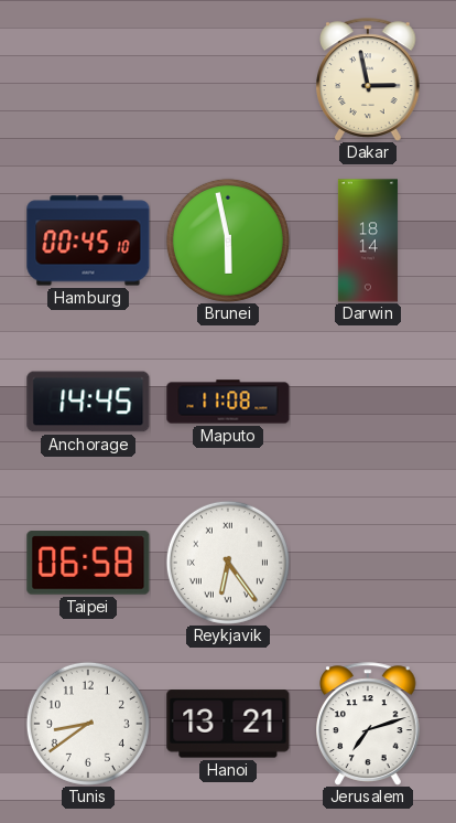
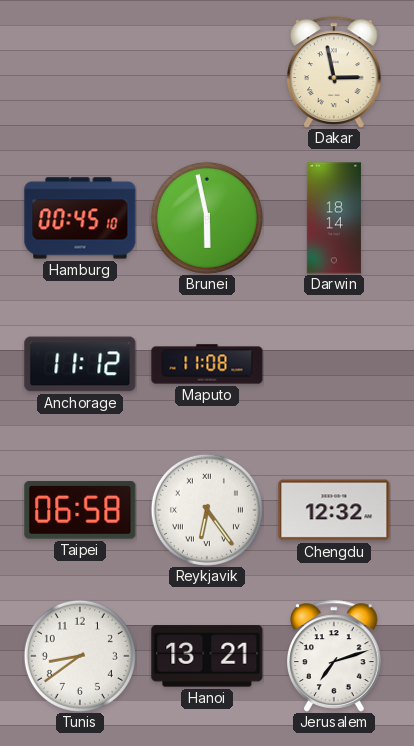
Anchorage: 14:45 -> 11:12 (80, 364)
Chengdu: none -> 12:32 (334, 510)
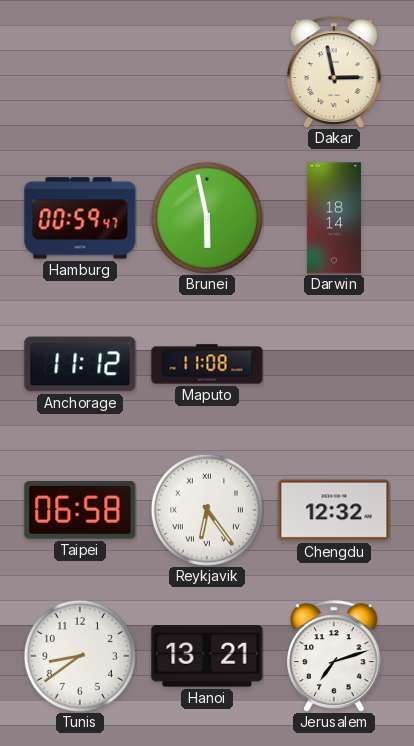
Hamburg: 00:45 -> 00:59 (80, 218)
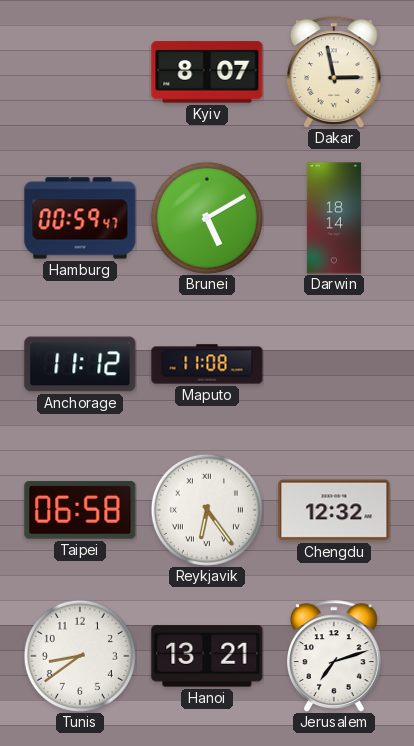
Kyiv: none -> 8:07 (207, 72)
Brunei: 5:58 -> 5:10 (207, 218)
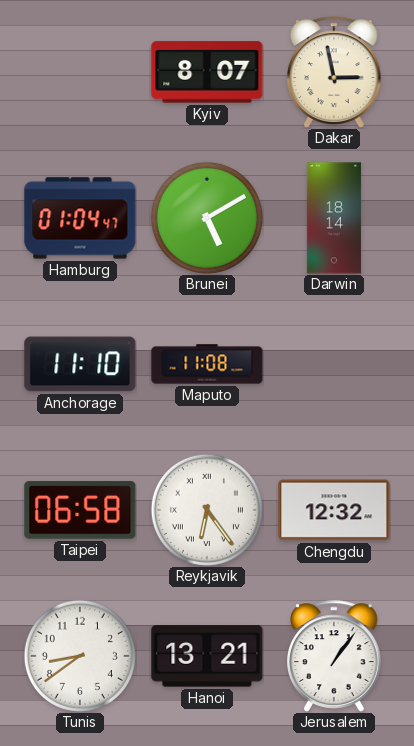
Hamburg: 00:59 -> 01:04 (80, 218)
Anchorage: 11:12 -> 11:10 (80, 364)
Jerusalem: 7:12 -> 1:06 (335, 656)
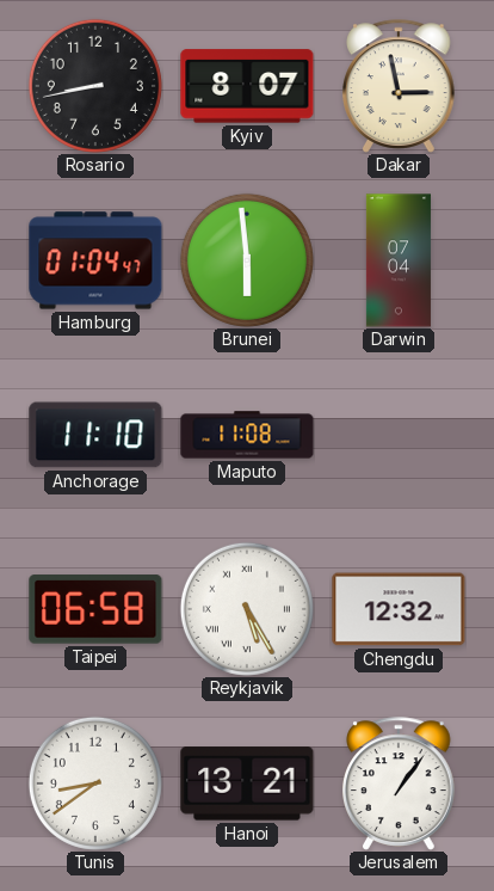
Rosario: none -> 8:43 (95, 86)
Brunei: 5:10 -> 5:59 (247, 260)
Darwin: 18:14 -> 07:04 (399, 260)
Reykjavik: 6:24 -> 5:25 (247, 609)
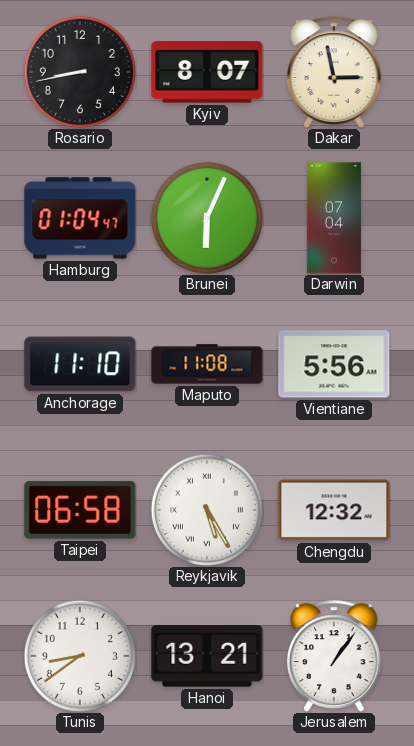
Brunei: 5:59 -> 6:04 (207, 218)
Vientiane: none -> 5:56 (334, 364)
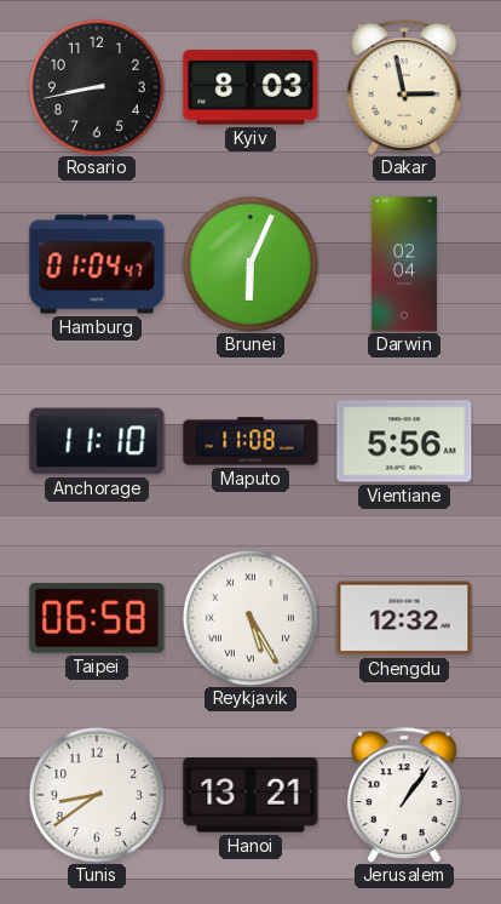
Kyiv: 8:07 -> 8:03 (250, 87)
Darwin: 07:04 -> 02:04 (404, 264)
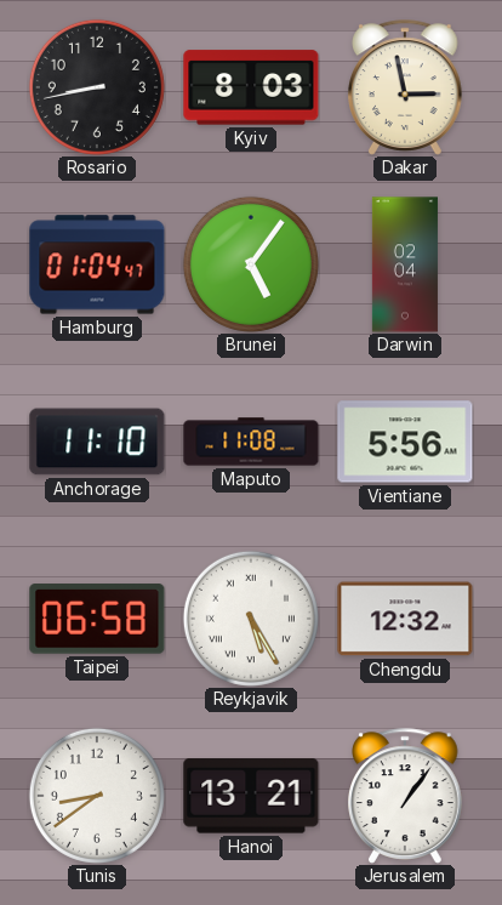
Brunei: 6:04 -> 5:06 (251, 264)
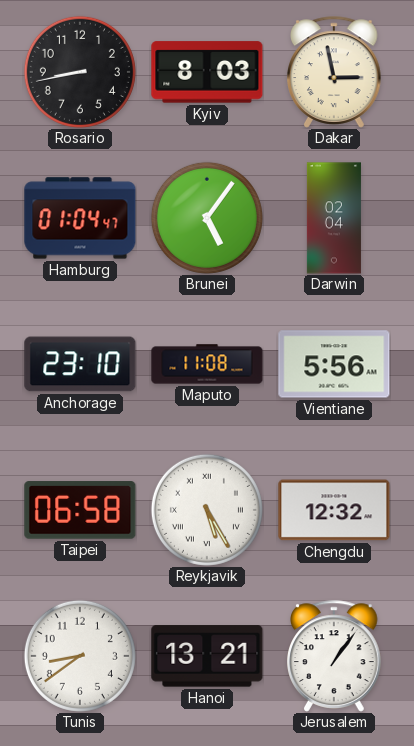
Anchorage: 11:10 -> 23:10 (80, 364)
